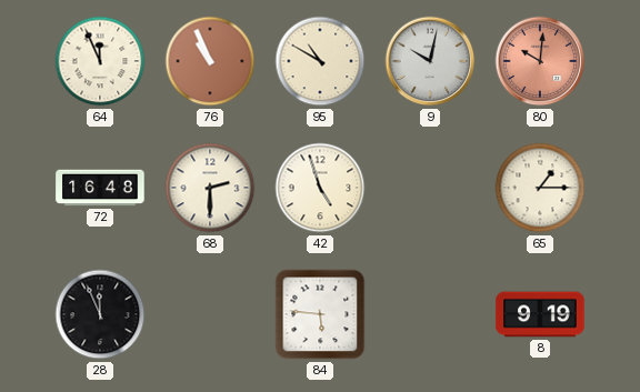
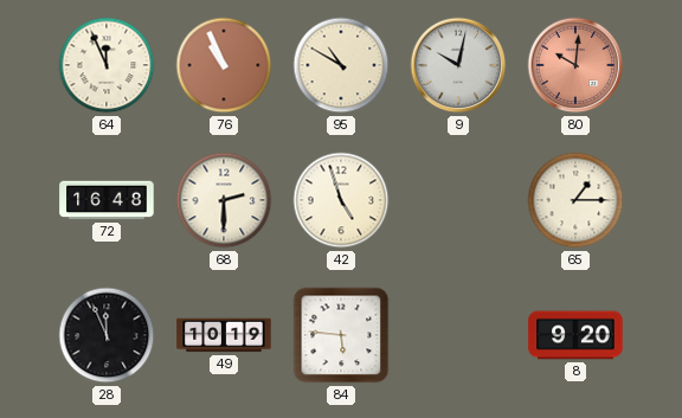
49: none -> 10:19 (224, 335)
8: 9:19 -> 9:20 (575, 335)
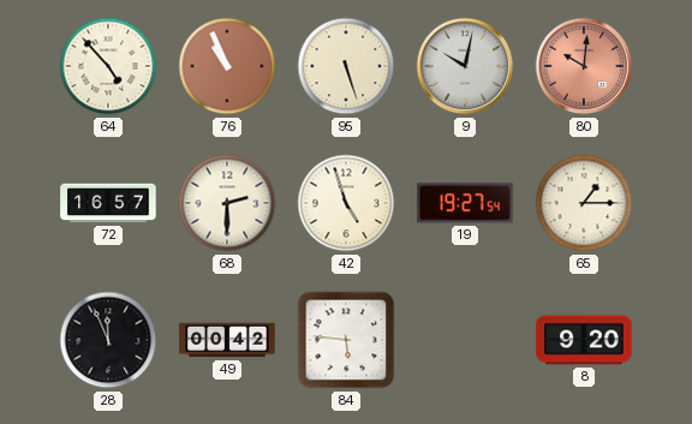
64: 11:56 -> 4:53 (108, 66)
95: 10:50 -> 5:27 (346, 66)
72: 16:48 -> 16:57 (108, 203)
19: none -> 19:27 (465, 203)
49: 10:19 -> 00:42 (227, 340)
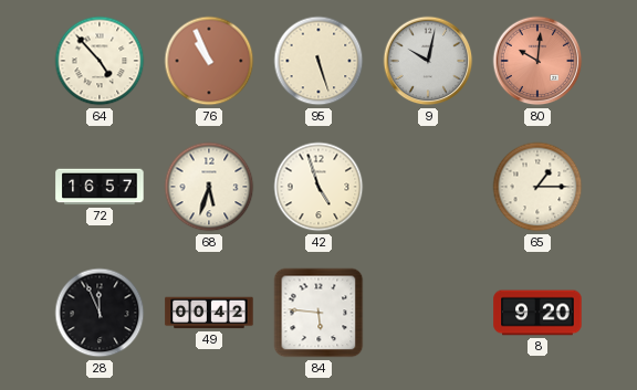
68: 2:30 -> 5:33 (209, 187)
19: 19:27 -> none (465, 203)
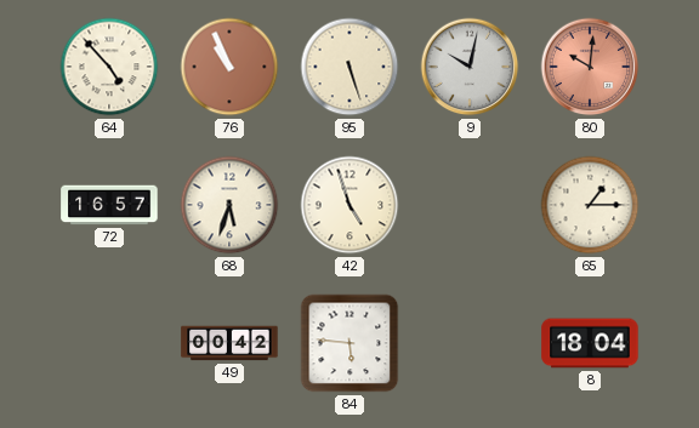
28: 11:56 -> none (100, 313)
8: 9:20 -> 18:04 (590, 343)
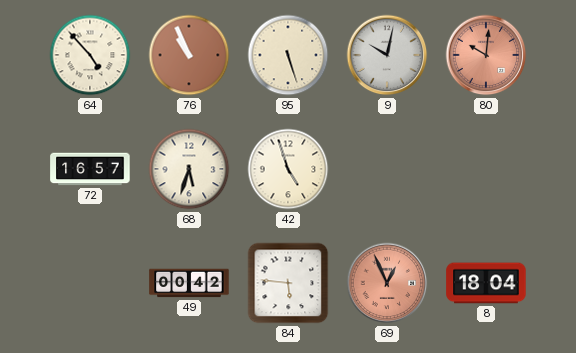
65: 1:15 -> none (590, 205)
69: none -> 12:56 (387, 283)
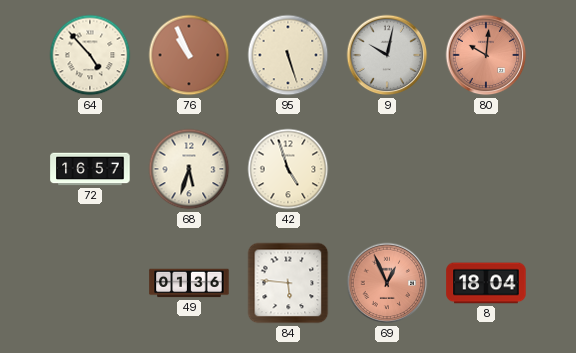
49: 00:42 -> 01:36 (189, 283)
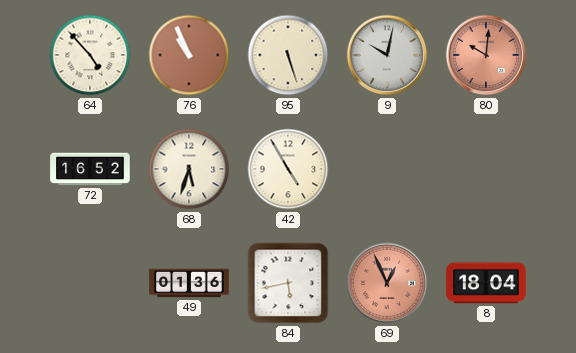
72: 16:57 -> 16:52 (90, 169)
42: 4:57 -> 4:55 (288, 169)
84: 5:46 -> 5:43 (288, 283)
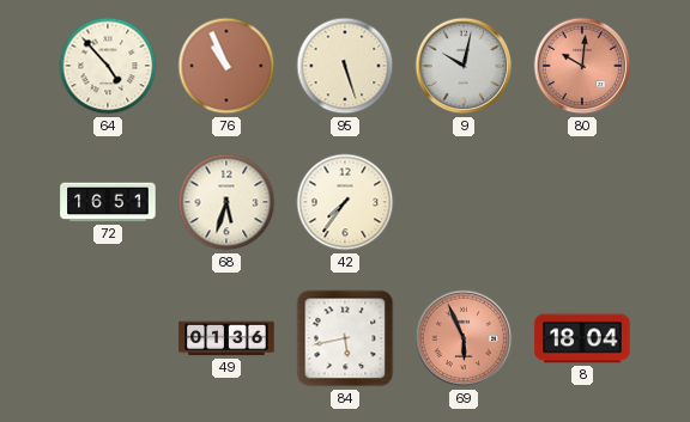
72: 16:52 -> 16:51 (108, 202)
42: 4:55 -> 7:36 (345, 202)
69: 12:56 -> 5:56 (464, 338)
